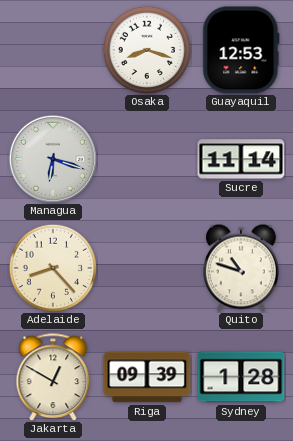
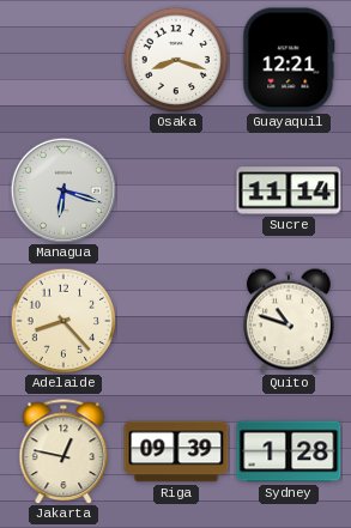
Guayaquil: 12:53 -> 12:21 (289, 60)
Jakarta: 12:50 -> 12:47 (63, 451)
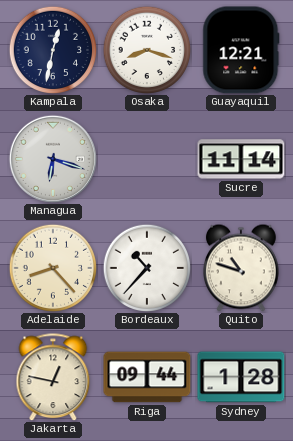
Kampala: none -> 12:32 (53, 50)
Bordeaux: none -> 10:37 (147, 268)
Riga: 09:39 -> 09:44 (147, 377)
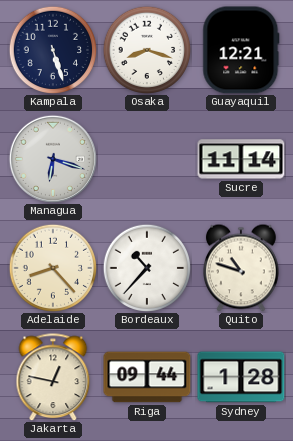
Kampala: 12:32 -> 5:27 (53, 50)
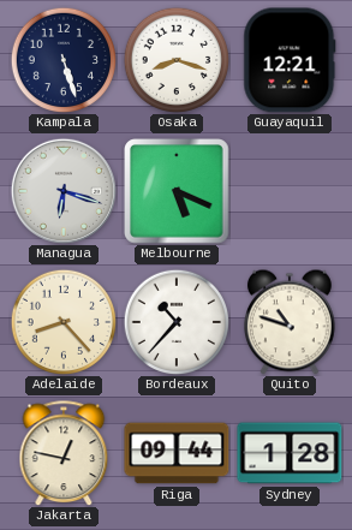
Melbourne: none -> 5:19 (177, 191)
Sucre: 11:14 -> none (241, 159)
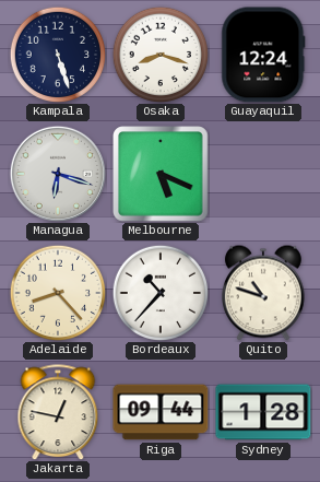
Guayaquil: 12:21 -> 12:24 (263, 55)
